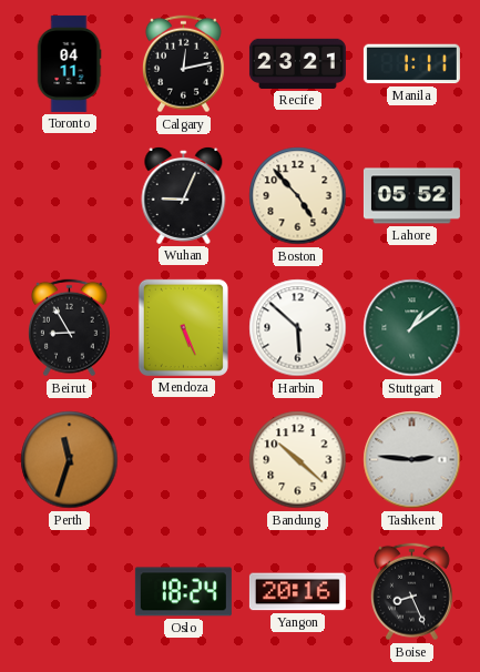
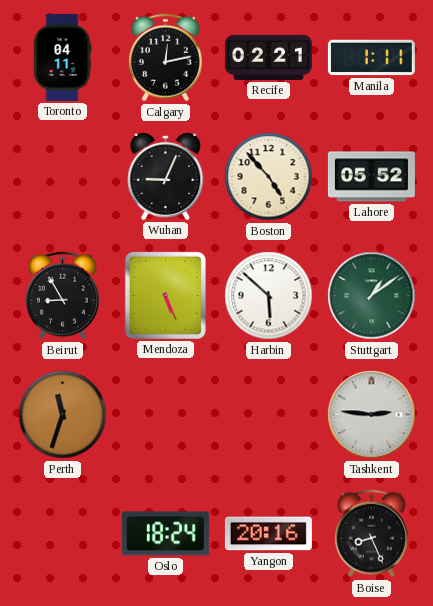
Recife: 23:21 -> 02:21 (268, 57)
Bandung: 10:22 -> none (298, 460)
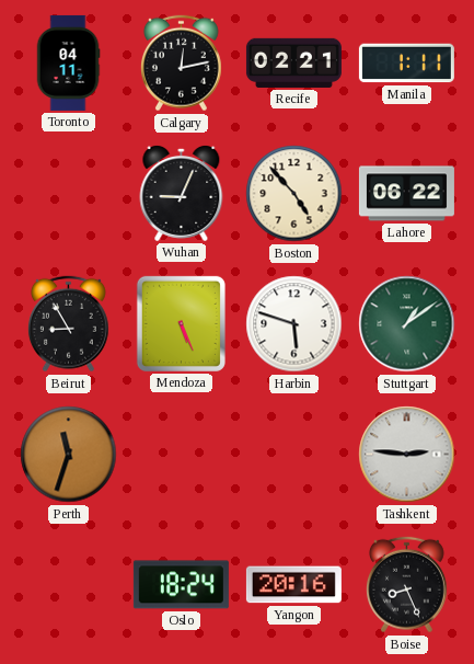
Lahore: 05:52 -> 06:22 (406, 194)
Harbin: 5:52 -> 5:48 (294, 324)
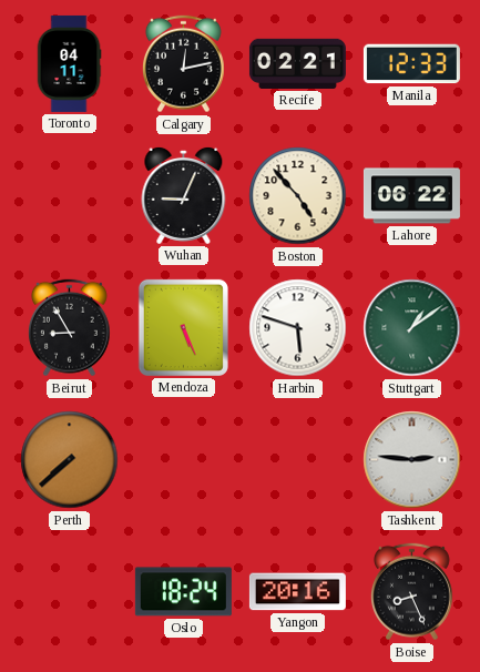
Manila: 1:11 -> 12:33 (411, 64)
Perth: 11:33 -> 7:38 (70, 460)
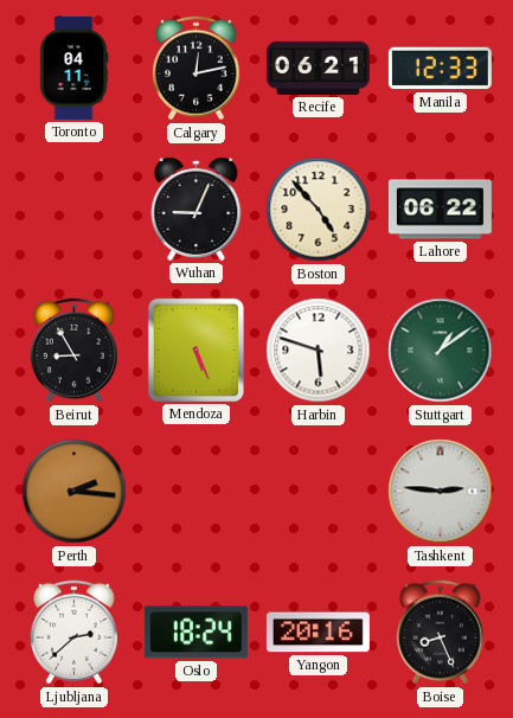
Recife: 02:21 -> 06:21 (318, 68)
Perth: 7:38 -> 2:16 (75, 492)
Ljubljana: none -> 2:38 (73, 633)
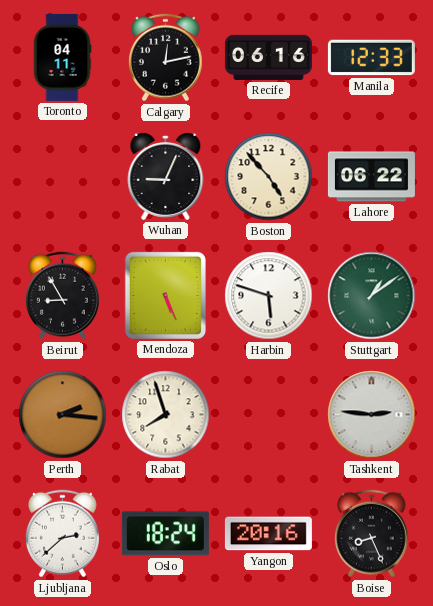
Recife: 06:21 -> 06:16 (268, 57)
Rabat: none -> 7:57 (166, 415)
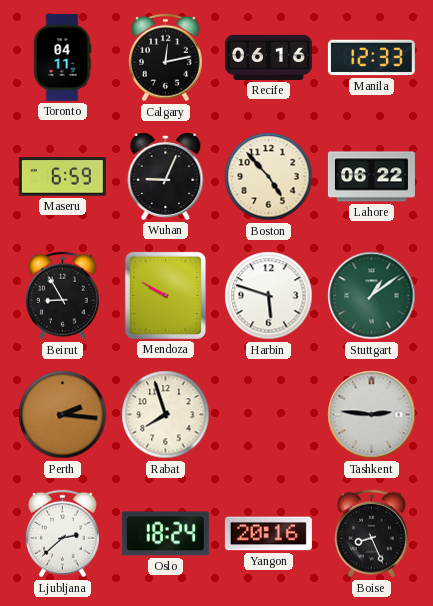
Maseru: none -> 6:59 (62, 177)
Mendoza: 5:26 -> 9:50 (165, 295)
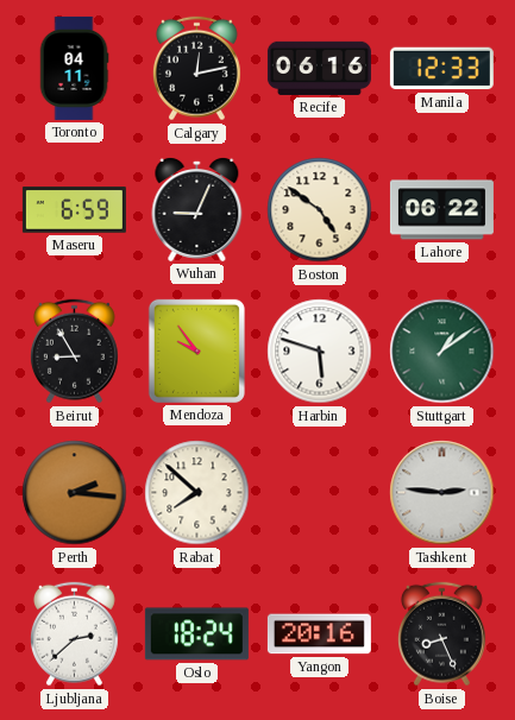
Boston: 4:53 -> 4:51 (320, 210)
Mendoza: 9:50 -> 9:54 (196, 350)
Rabat: 7:57 -> 7:52 (197, 493)
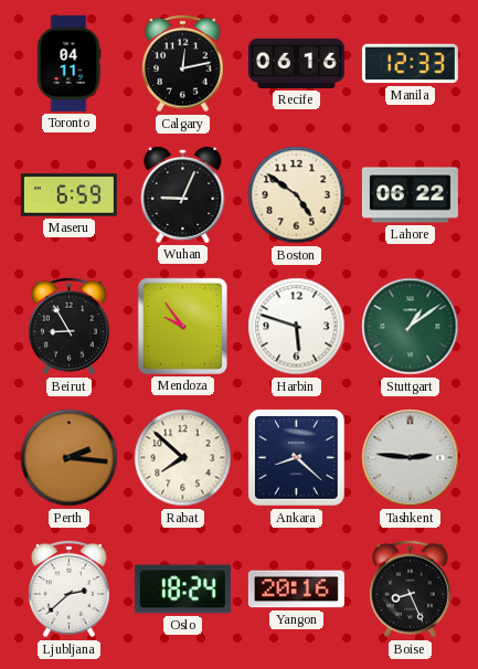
Ankara: none -> 8:22 (296, 457)
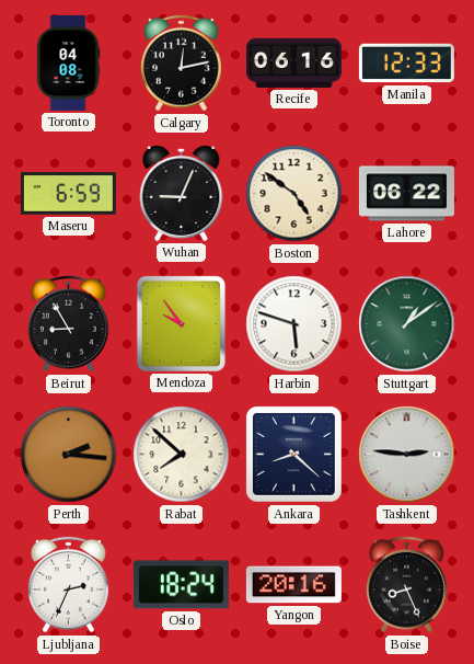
Toronto: 04:11 -> 04:08 (68, 62)
Ljubljana: 2:38 -> 2:34 (68, 585)
